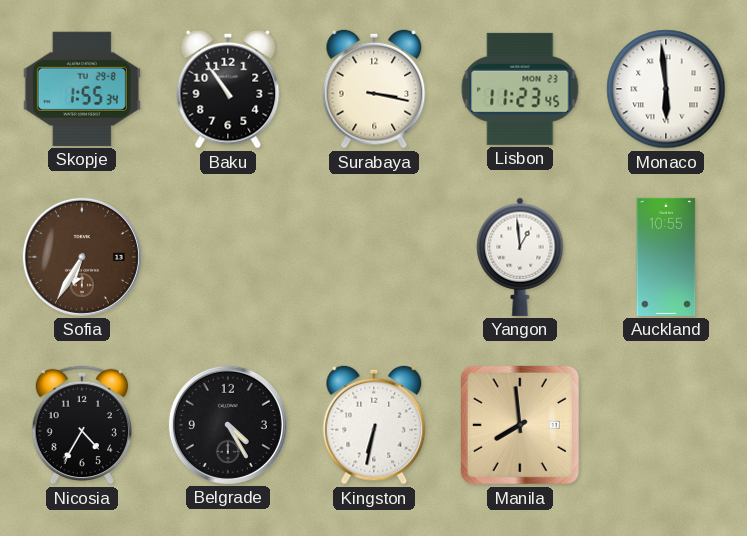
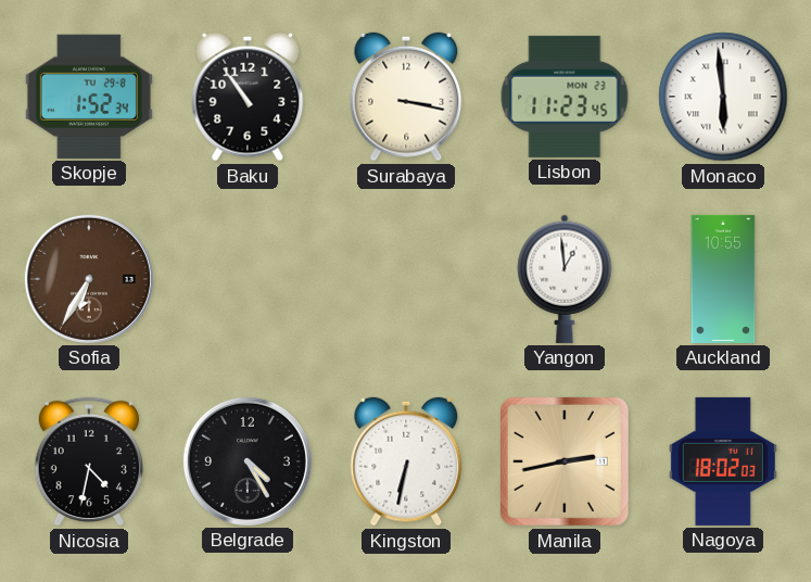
Skopje: 1:55 -> 1:52 (89, 97)
Nicosia: 4:35 -> 4:32 (89, 461)
Manila: 7:59 -> 2:43 (565, 461)
Nagoya: none -> 18:02 (723, 461)
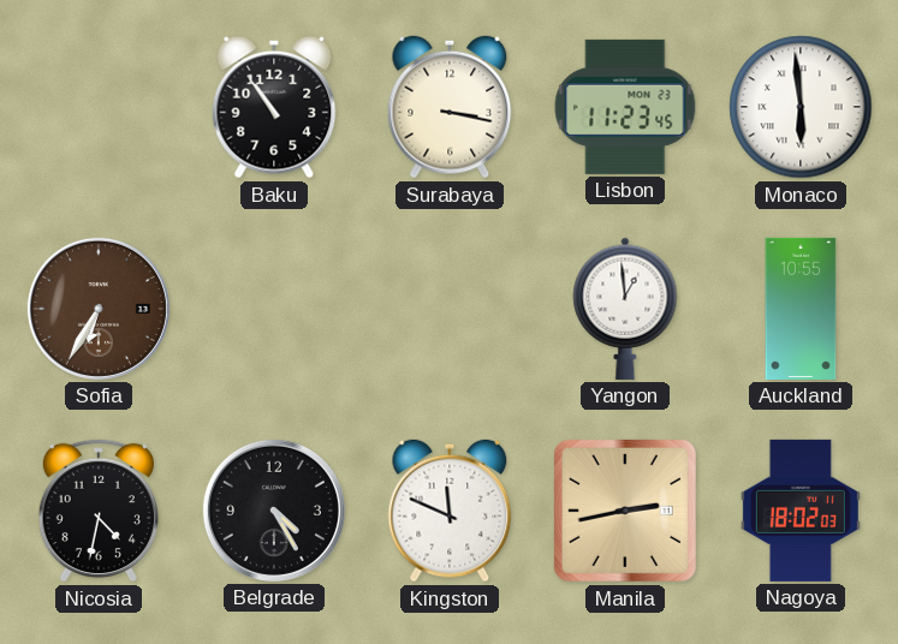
Skopje: 1:52 -> none (89, 97)
Kingston: 6:32 -> 11:49 (450, 511)
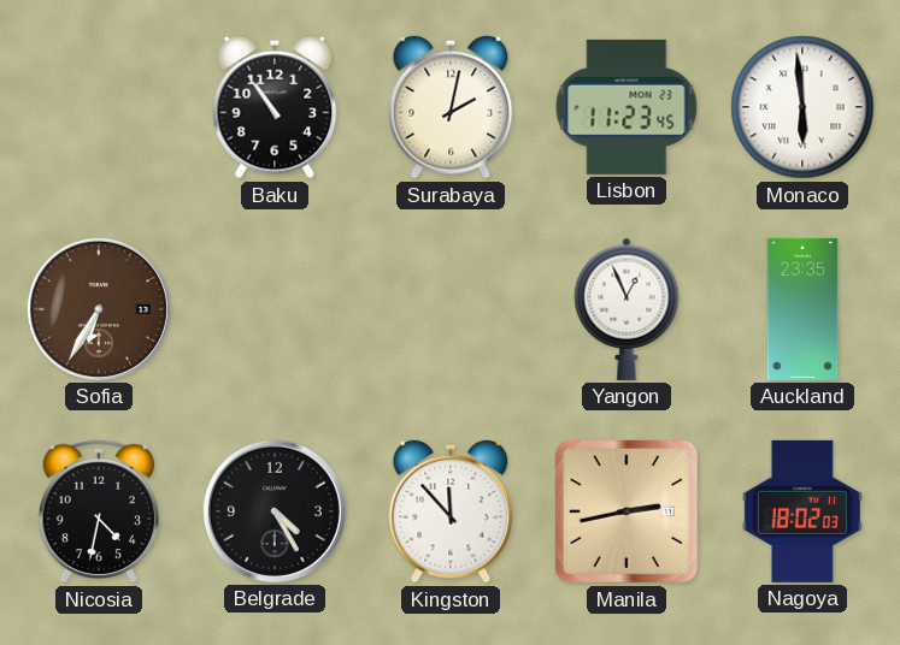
Surabaya: 3:17 -> 2:02 (451, 107)
Yangon: 12:59 -> 12:56 (627, 309)
Auckland: 10:55 -> 23:35 (802, 309)
Kingston: 11:49 -> 11:53 (451, 511)
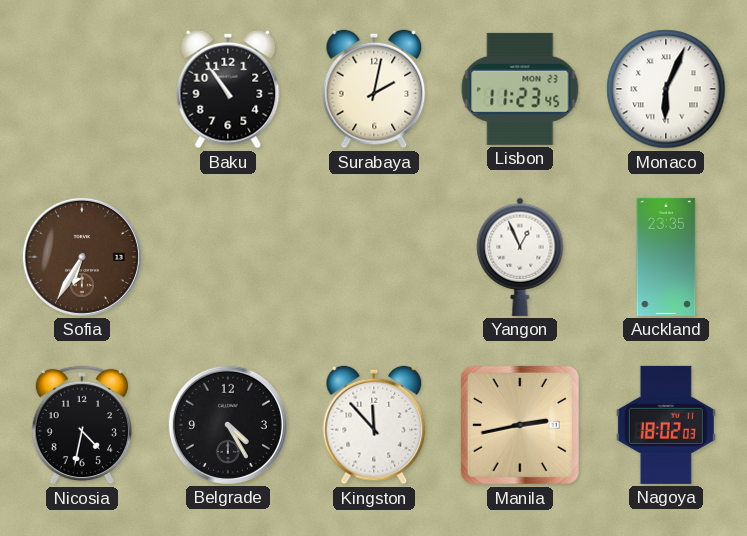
Monaco: 5:59 -> 6:04 (666, 89)
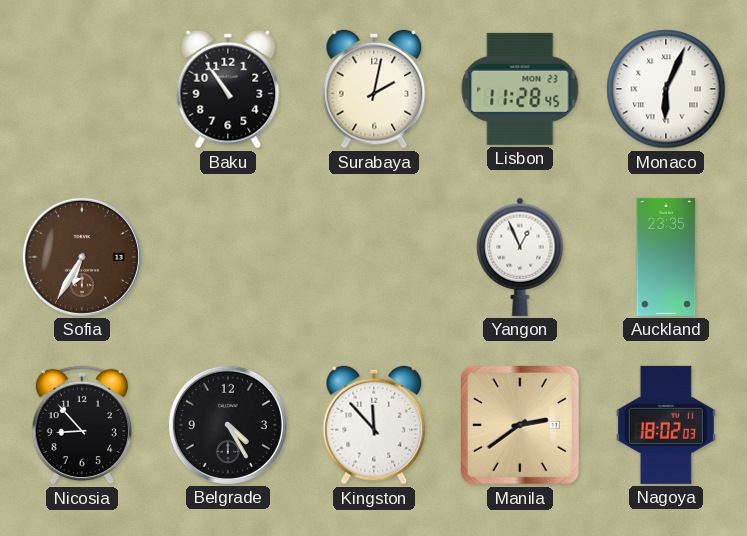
Lisbon: 11:23 -> 11:28 (520, 89)
Nicosia: 4:32 -> 8:53 (82, 425)
Manila: 2:43 -> 2:39 (520, 425)
